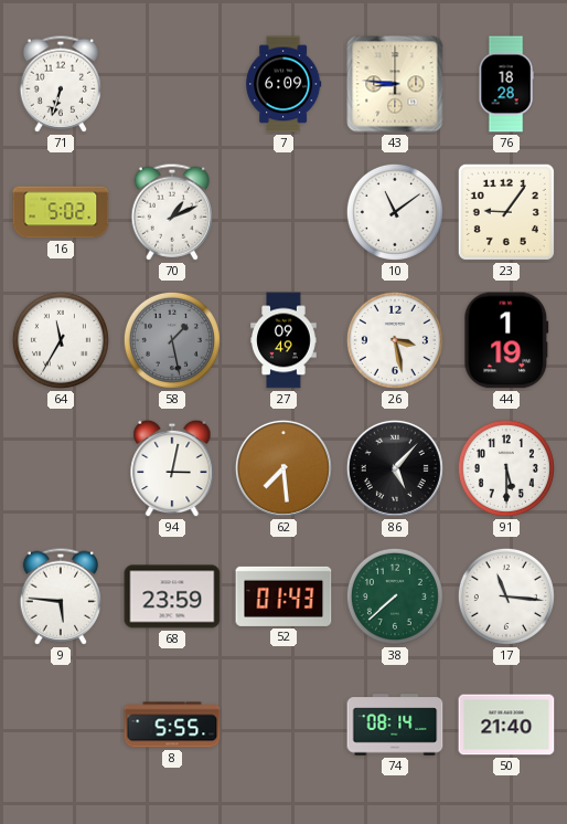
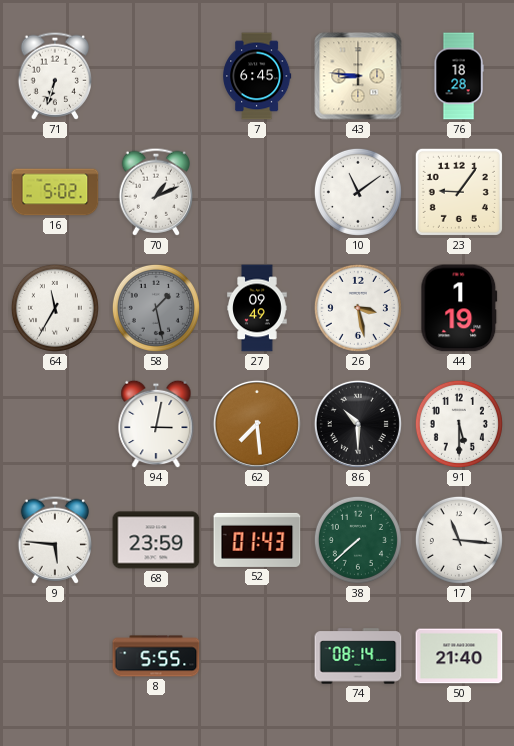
7: 6:09 -> 6:45 (258, 76)
86: 5:07 -> 10:30 (358, 424)
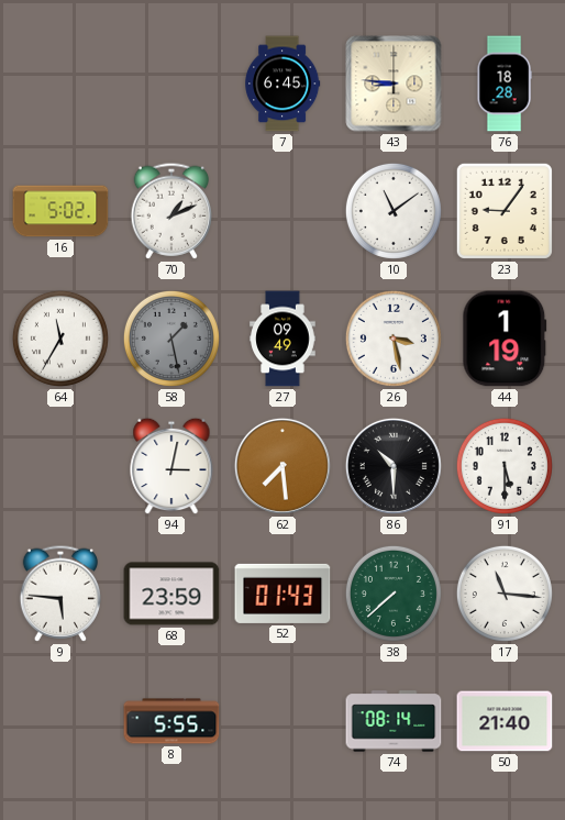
71: 6:33 -> none (54, 76)
